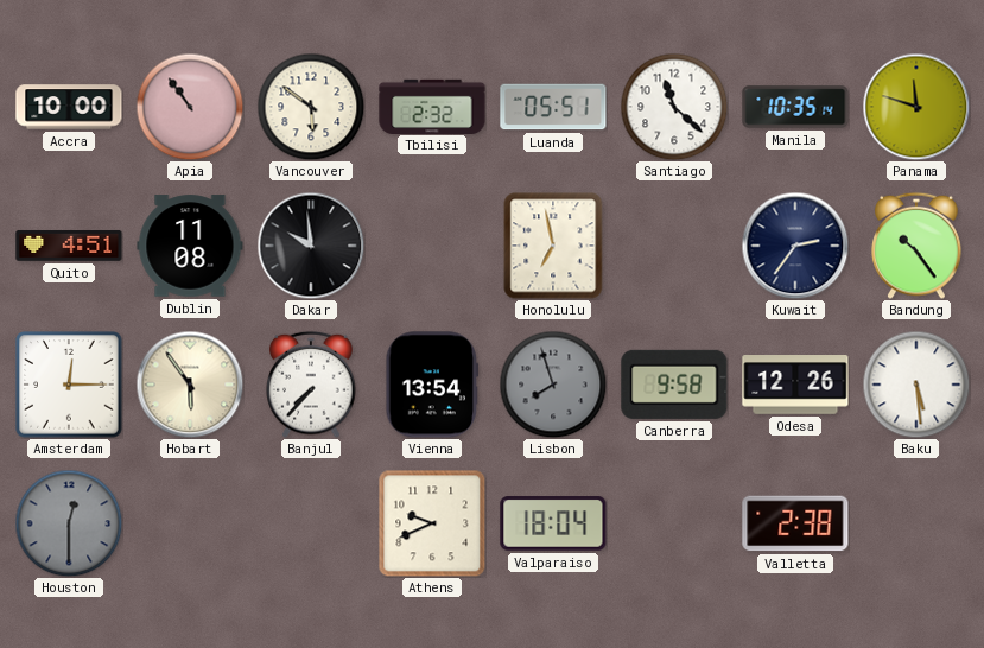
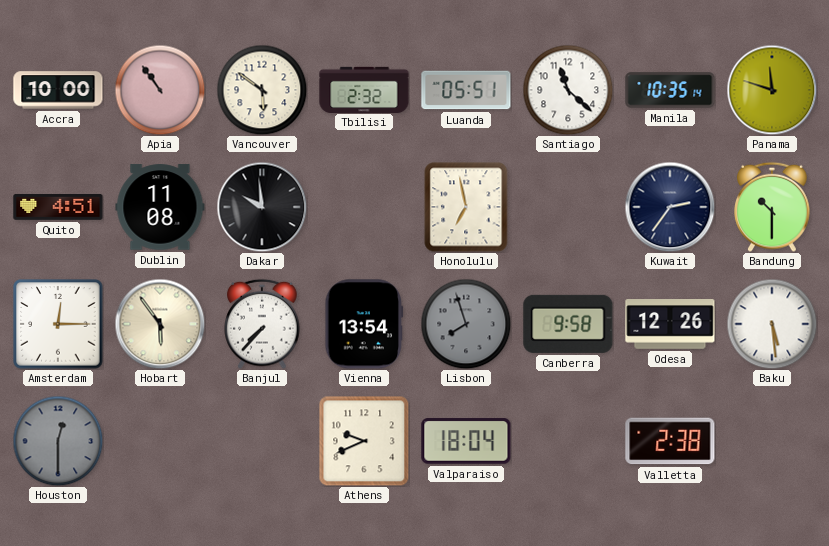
Bandung: 10:24 -> 10:30 (772, 207)
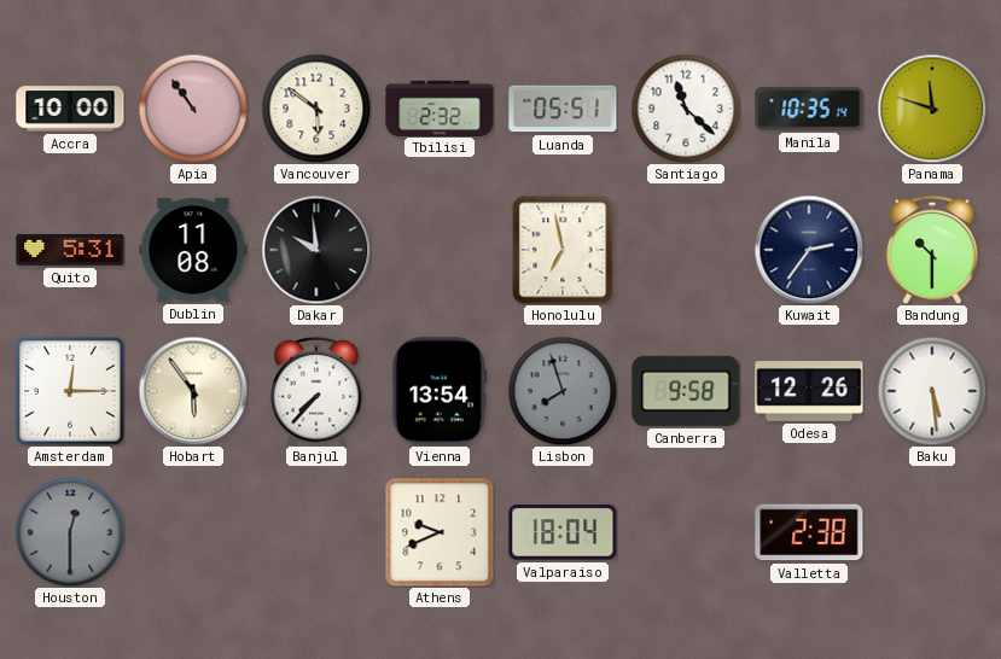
Quito: 4:51 -> 5:31 (70, 251)
